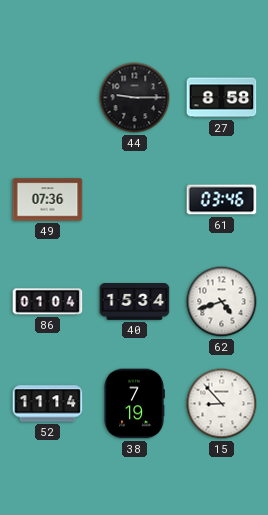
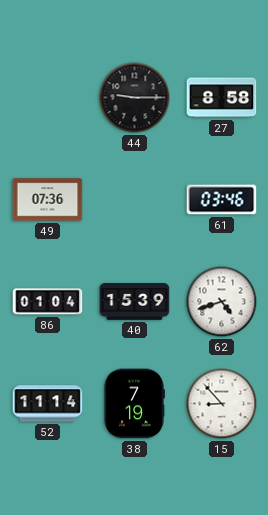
40: 15:34 -> 15:39 (135, 302)
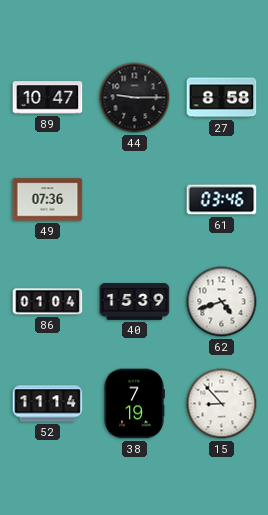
89: none -> 10:47 (48, 98)
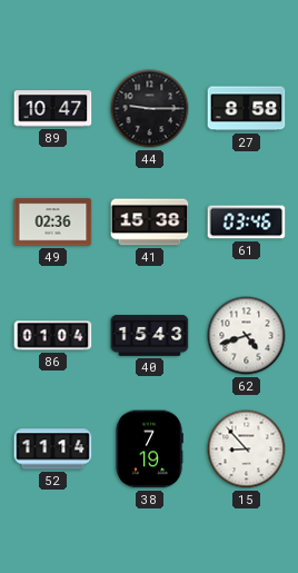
49: 07:36 -> 02:36 (53, 223)
41: none -> 15:38 (150, 223)
40: 15:39 -> 15:43 (150, 336)
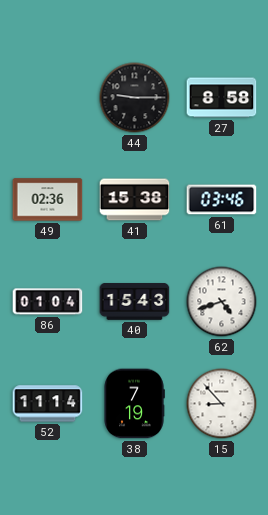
89: 10:47 -> none (53, 109)
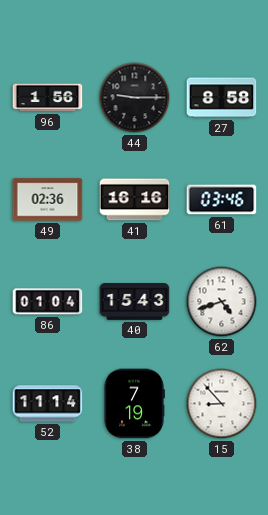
96: none -> 1:56 (48, 98)
41: 15:38 -> 16:16 (135, 200)
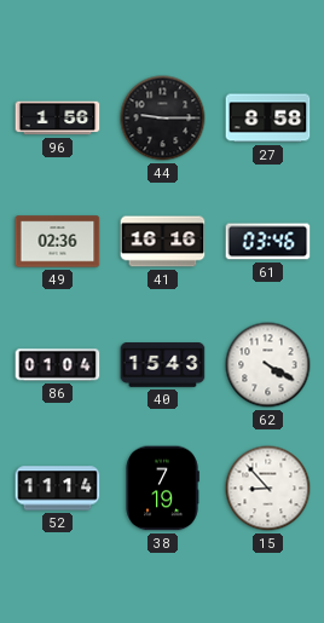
62: 4:42 -> 4:20 (268, 365)
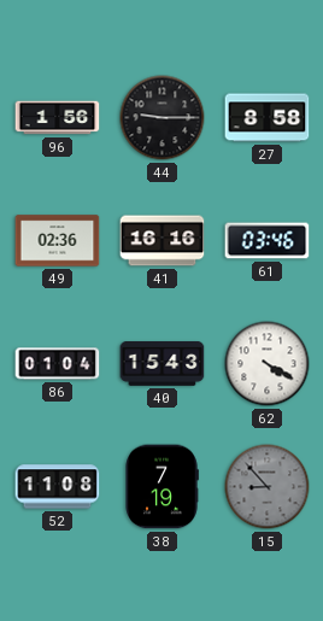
52: 11:14 -> 11:08 (58, 487)
15 dial: white -> grey (268, 487)
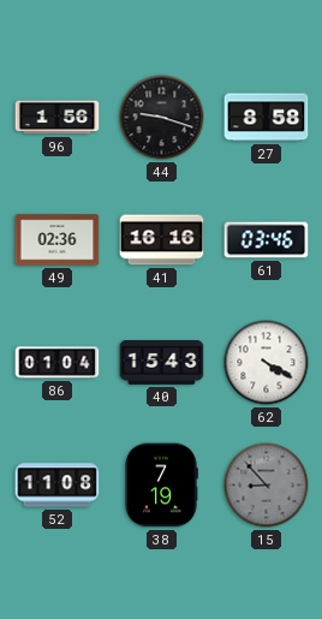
44: 9:15 -> 9:18 (162, 118)
